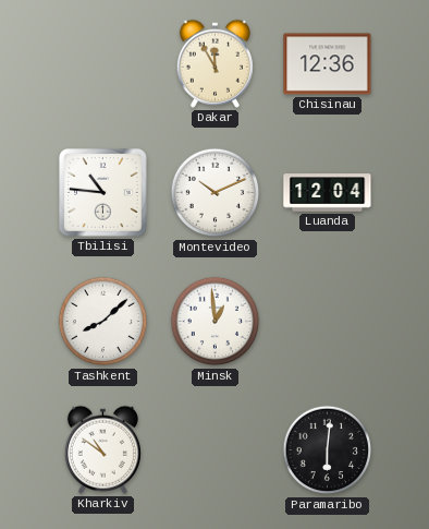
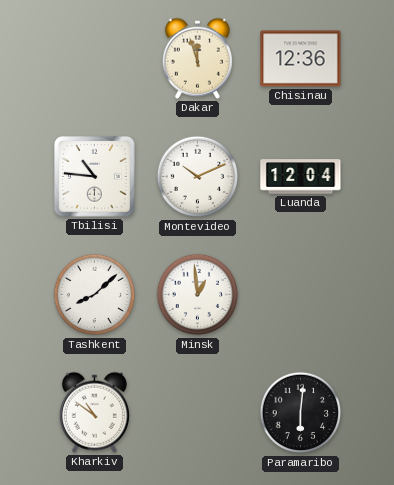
Dakar: 11:55 -> 11:57 (197, 58)
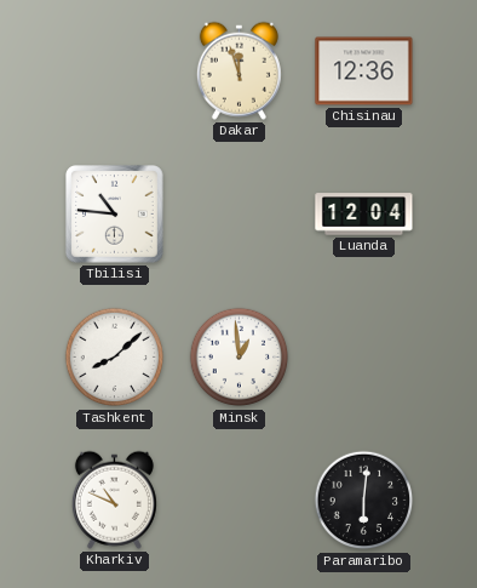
Montevideo: 10:11 -> none (198, 177)
Kharkiv: 10:51 -> 10:49 (114, 499)
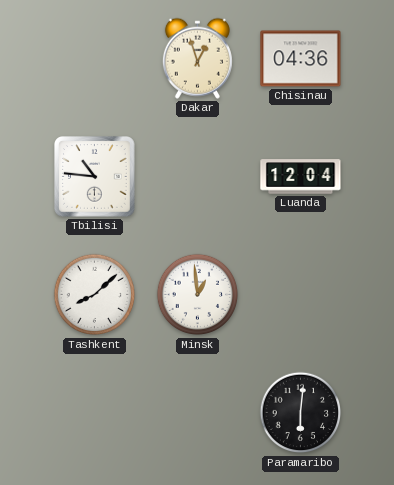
Dakar: 11:57 -> 12:57 (197, 58)
Chisinau: 12:36 -> 04:36 (301, 59)
Kharkiv: 10:49 -> none (114, 499)
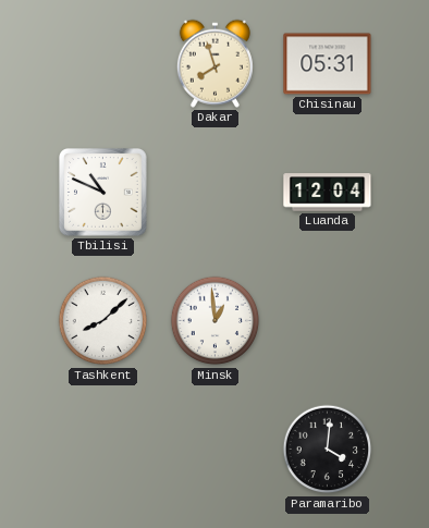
Dakar: 12:57 -> 7:57 (214, 63)
Chisinau: 04:36 -> 05:31 (328, 64)
Tbilisi: 10:46 -> 10:49 (103, 193)
Paramaribo: 6:01 -> 4:01 (328, 450)
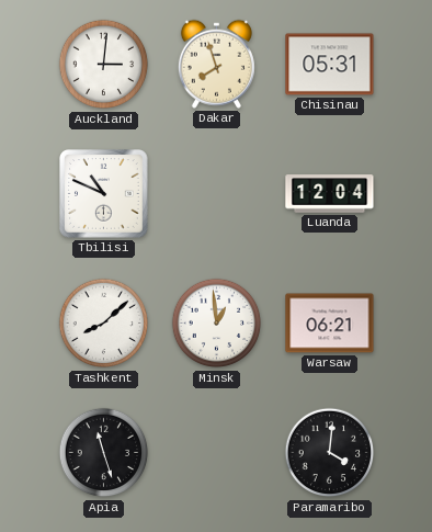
Auckland: none -> 3:01 (104, 65)
Warsaw: none -> 06:21 (330, 324)
Apia: none -> 11:27 (104, 453)
